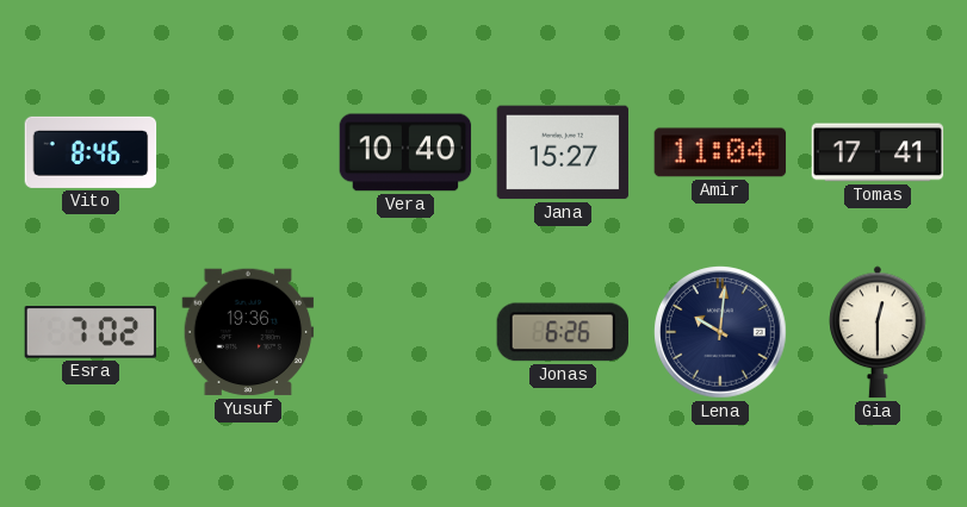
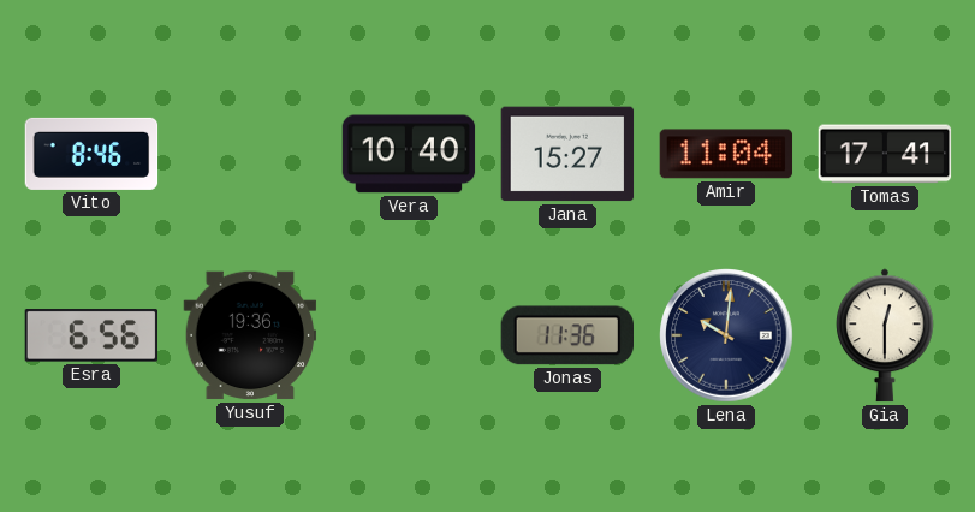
Esra: 7:02 -> 6:56 (91, 335)
Jonas: 6:26 -> 11:36 (566, 335)
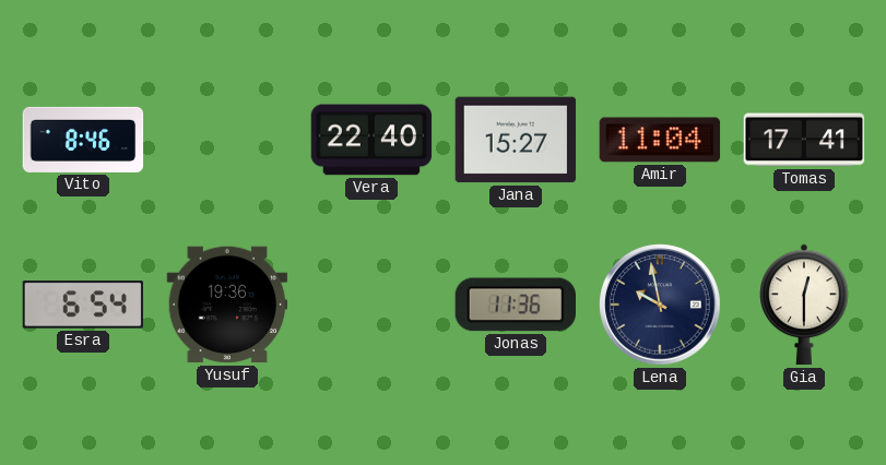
Vera: 10:40 -> 22:40 (371, 140)
Esra: 6:56 -> 6:54 (83, 305)
Lena: 10:01 -> 9:58 (660, 305)
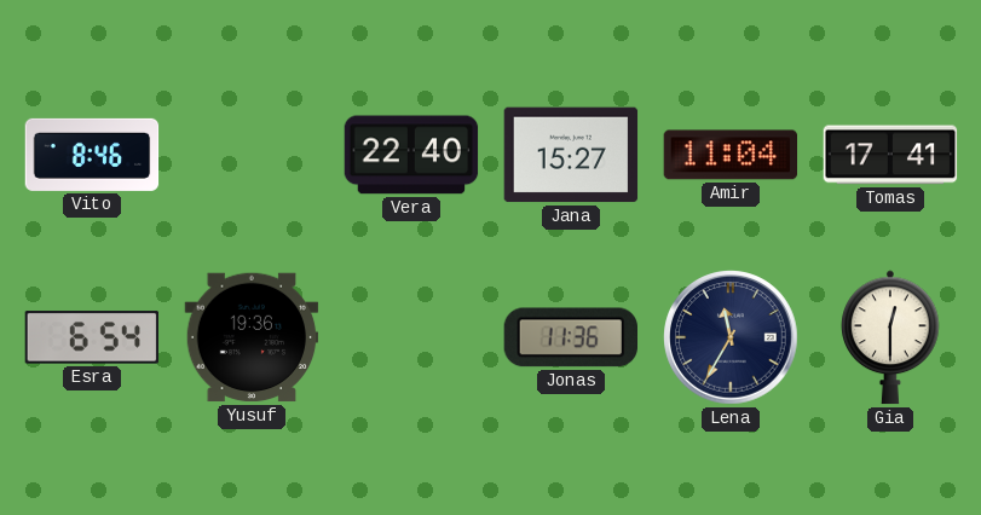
Lena: 9:58 -> 11:35 (731, 337)
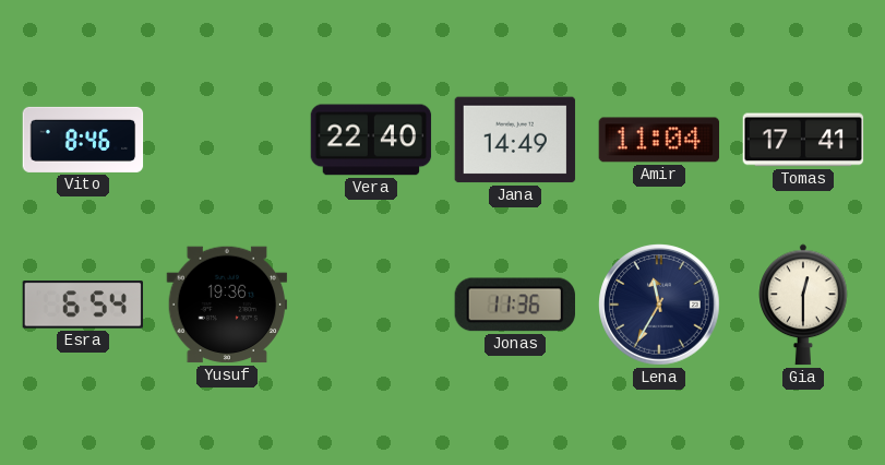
Jana: 15:27 -> 14:49 (515, 140)
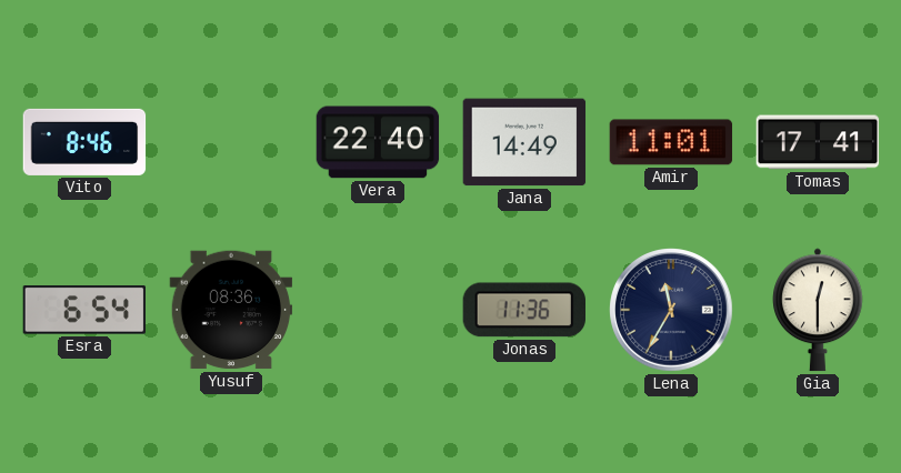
Amir: 11:04 -> 11:01 (671, 142)
Yusuf: 19:36 -> 08:36 (231, 310)
